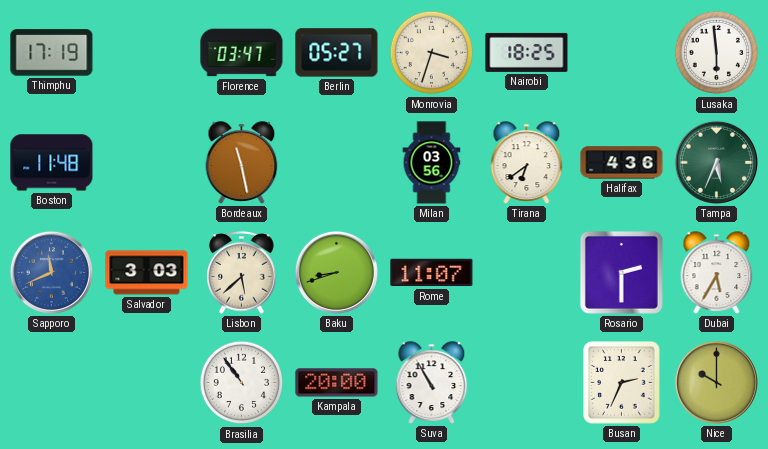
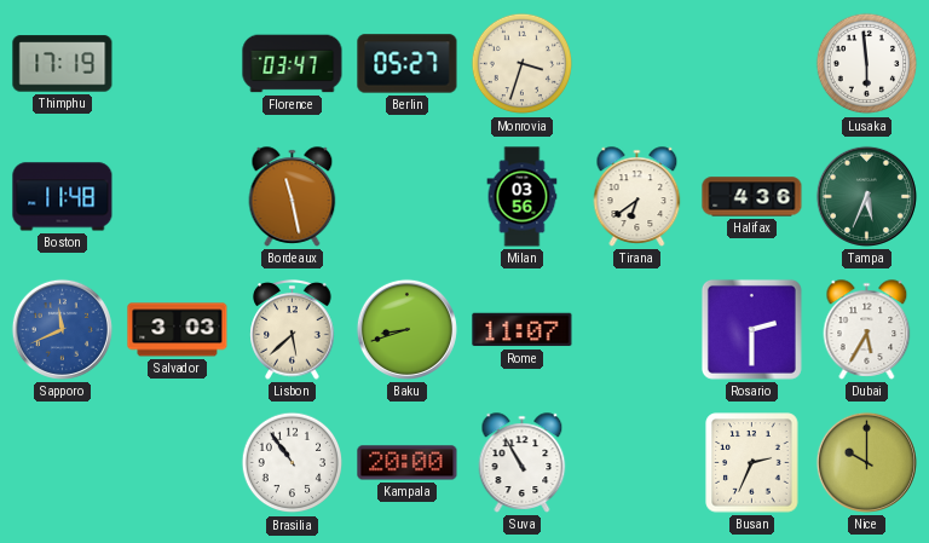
Nairobi: 18:25 -> none (527, 52)
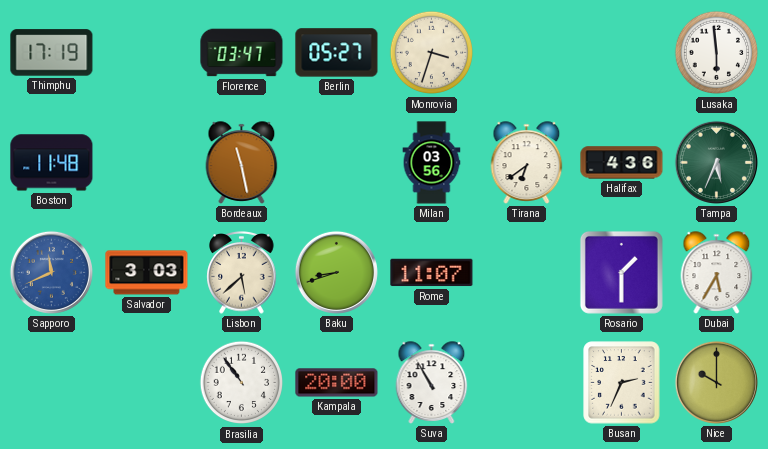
Rosario: 2:30 -> 1:30 (621, 272)
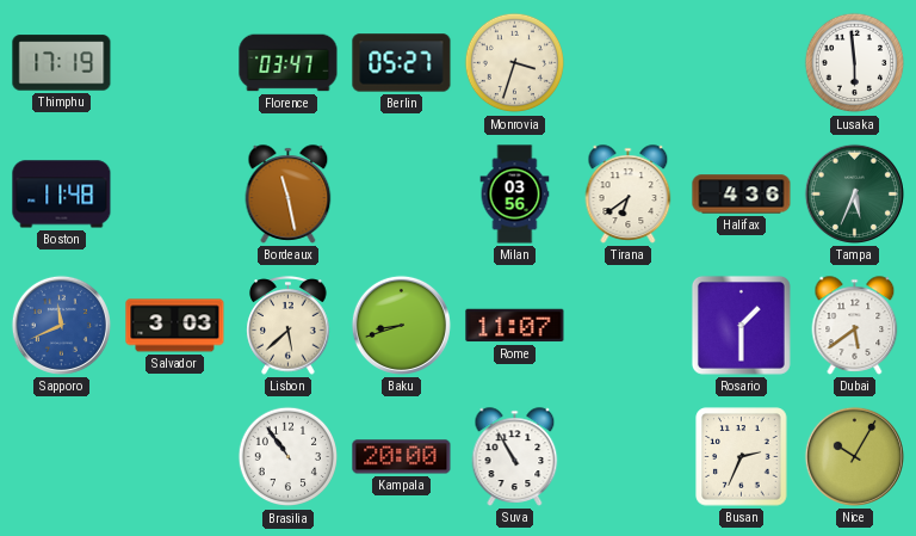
Dubai: 5:35 -> 5:39 (855, 326)
Nice: 10:00 -> 10:05 (854, 456)
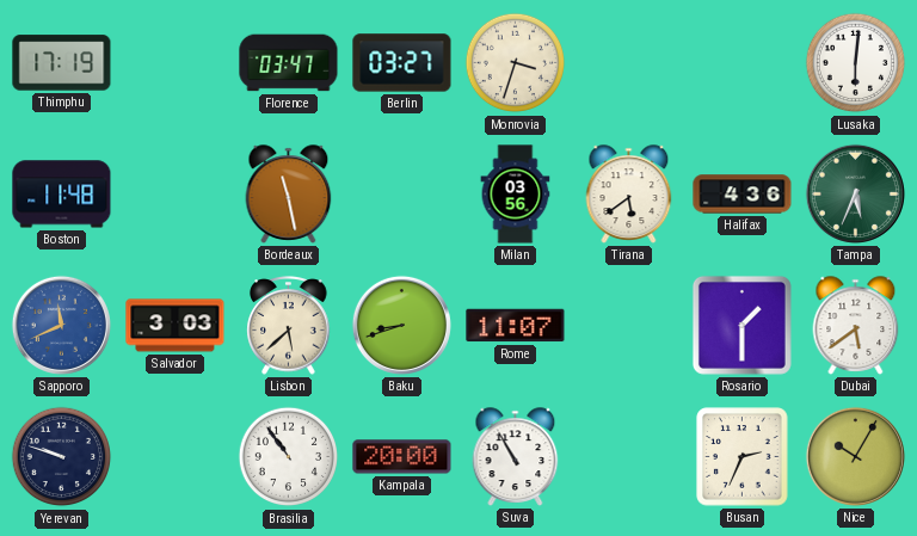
Berlin: 05:27 -> 03:27 (402, 63)
Lusaka: 5:59 -> 6:01 (856, 63)
Tirana: 6:39 -> 5:39 (629, 195)
Yerevan: none -> 9:48 (62, 457)
